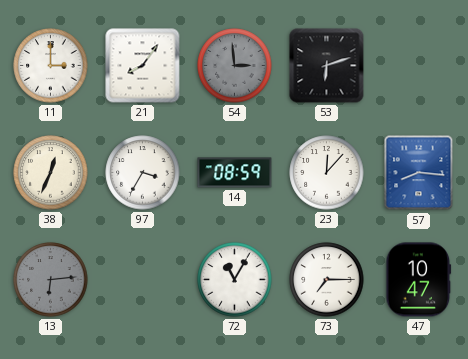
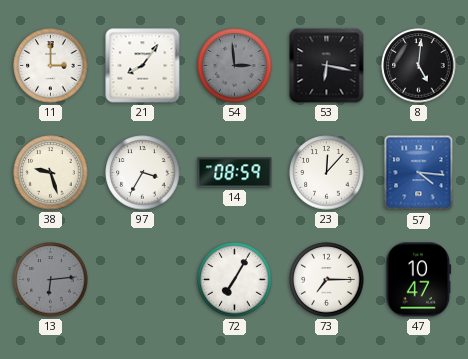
53: 6:12 -> 6:17 (327, 66)
8: none -> 5:01 (419, 66)
38: 12:34 -> 9:27 (51, 173)
57: 8:16 -> 4:16 (419, 173)
72: 11:05 -> 7:05 (235, 280)
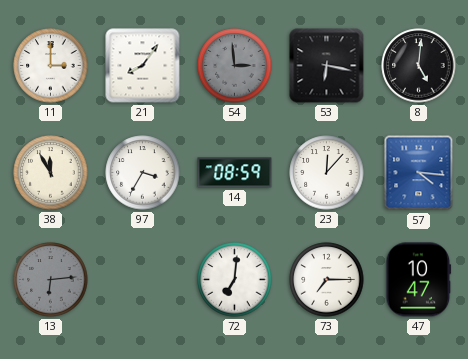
38: 9:27 -> 11:55 (51, 173)
72: 7:05 -> 7:01 (235, 280)
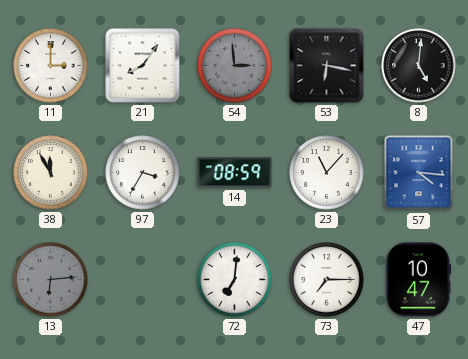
23: 12:07 -> 11:07 (327, 173)
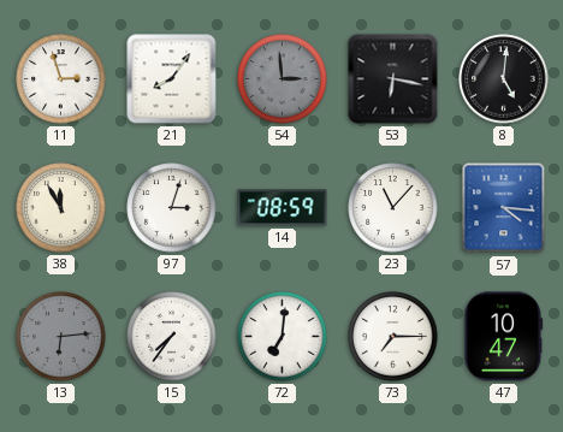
11: 3:00 -> 2:57 (61, 79)
97: 3:35 -> 3:03 (172, 208)
15: none -> 7:36 (172, 337)
